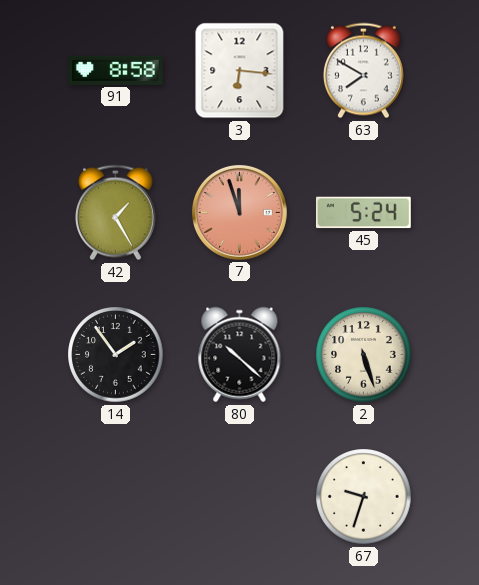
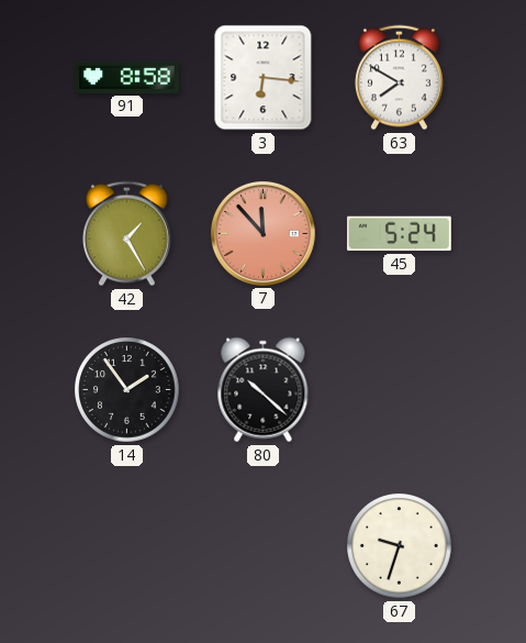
7: 11:57 -> 11:53 (262, 233)
2: 5:27 -> none (364, 355)
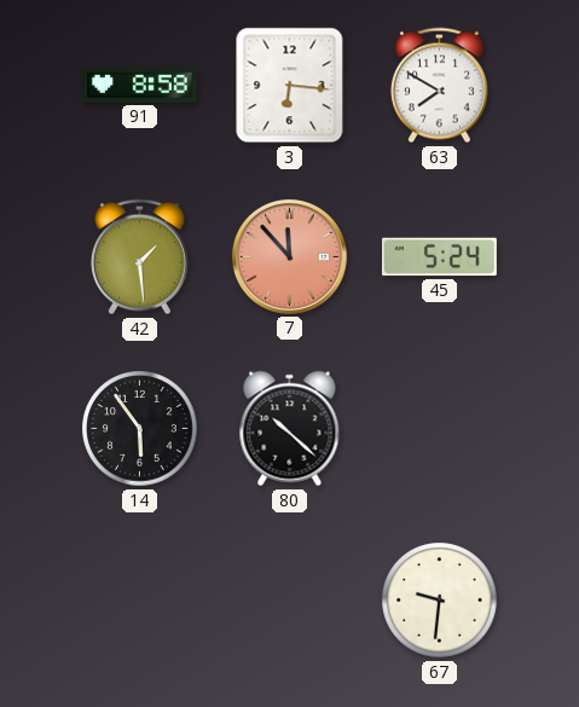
42: 1:25 -> 1:29 (139, 257)
14: 1:54 -> 5:54 (140, 429)
67: 9:33 -> 9:31 (440, 601)
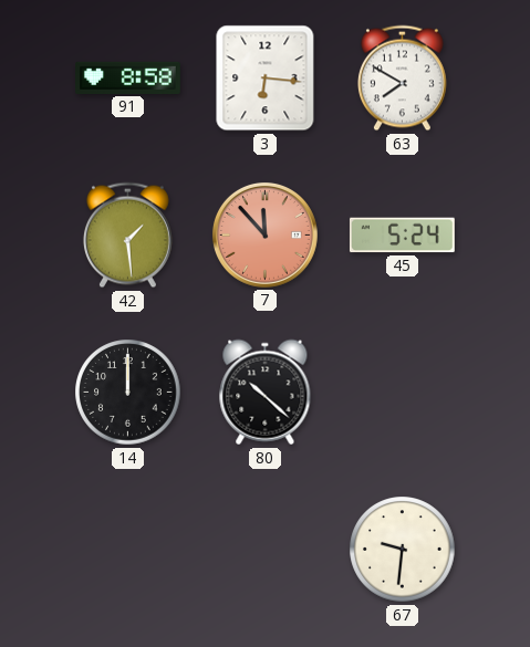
14: 5:54 -> 12:00 (128, 393)
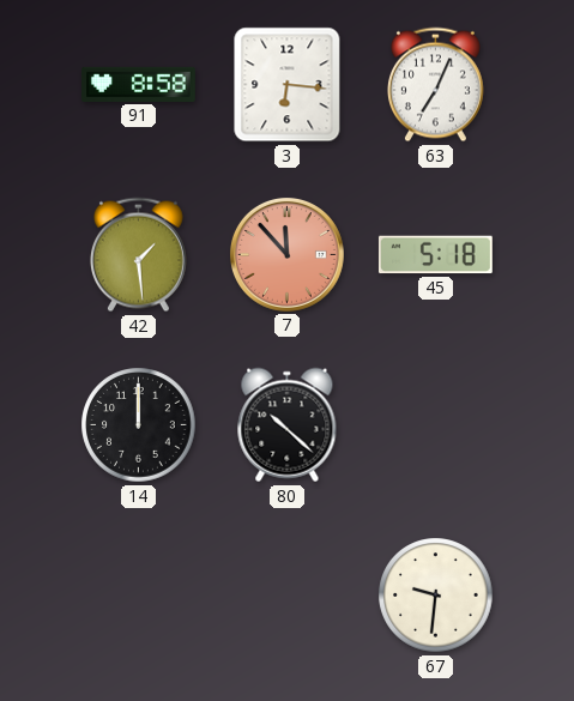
63: 7:50 -> 7:04 (435, 85)
45: 5:24 -> 5:18 (435, 255)
